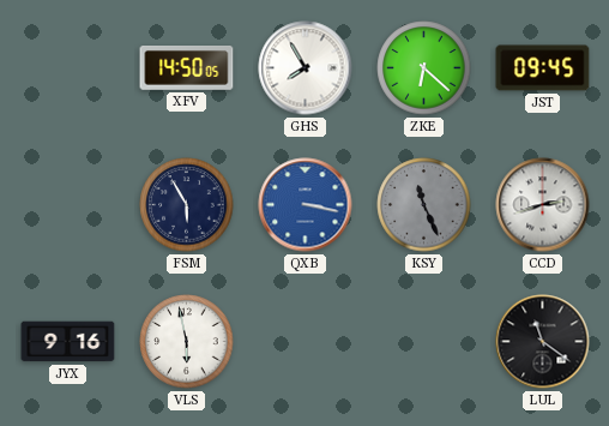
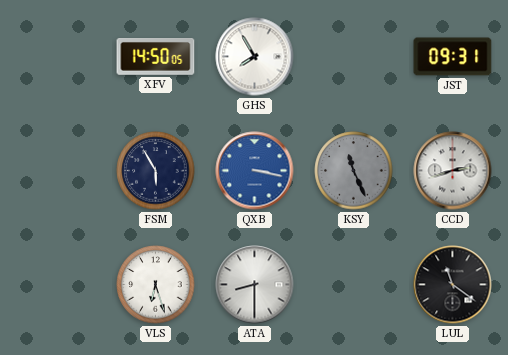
ZKE: 6:22 -> none (424, 68)
JST: 09:45 -> 09:31 (453, 57)
JYX: 9:16 -> none (68, 342)
VLS: 5:58 -> 6:27 (156, 285)
ATA: none -> 8:30 (255, 285)
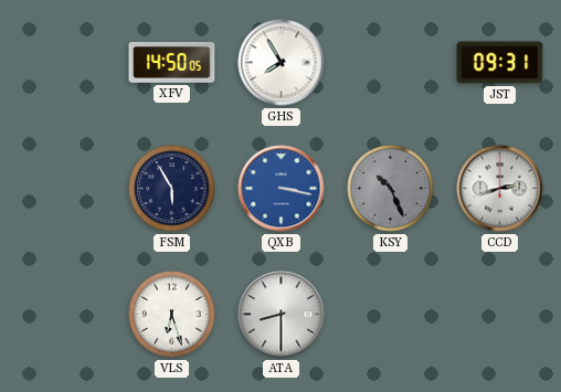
KSY: 11:26 -> 10:26 (391, 189)
LUL: 11:21 -> none (453, 285)
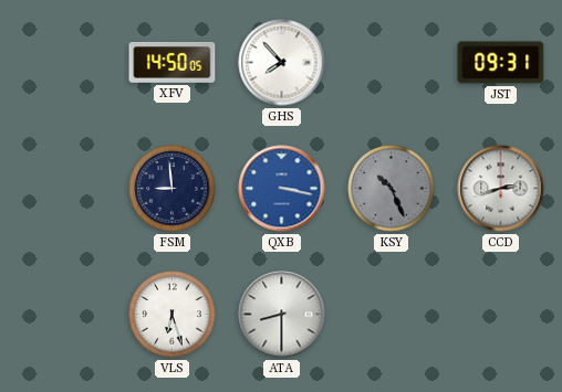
GHS: 7:55 -> 7:53 (282, 63)
FSM: 5:55 -> 8:59 (173, 189)
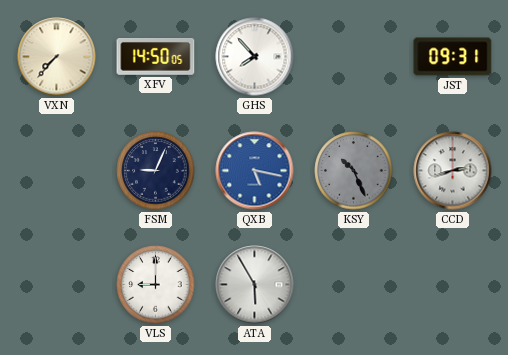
VXN: none -> 7:37 (57, 57)
FSM: 8:59 -> 9:04 (156, 171)
QXB: 3:17 -> 5:17 (255, 171)
VLS: 6:27 -> 9:00 (156, 285)
ATA: 8:30 -> 5:55 (255, 285)
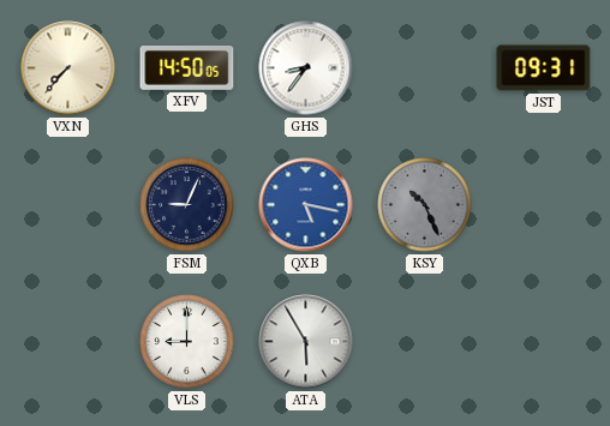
GHS: 7:53 -> 8:36 (306, 68)
CCD: 2:42 -> none (453, 171)
